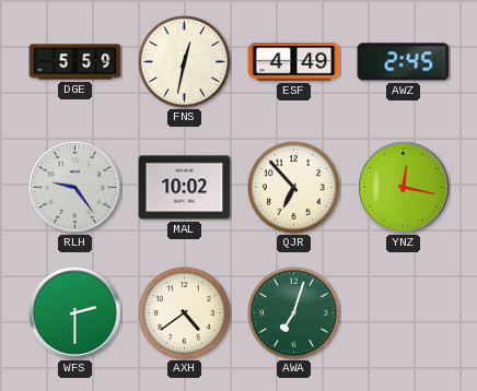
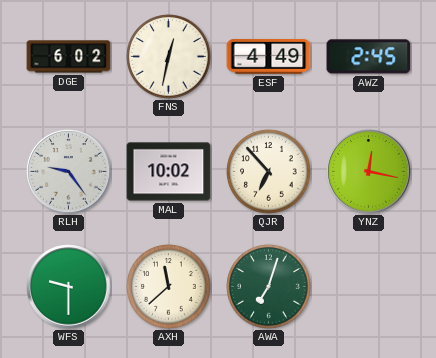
DGE: 5:59 -> 6:02 (69, 57)
WFS: 2:30 -> 9:30 (69, 287)
AXH: 4:39 -> 11:38 (169, 287)
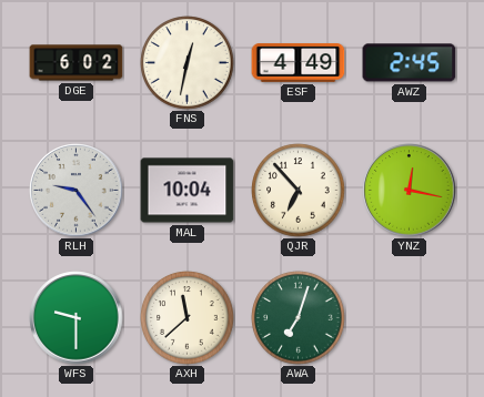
MAL: 10:02 -> 10:04 (188, 191)
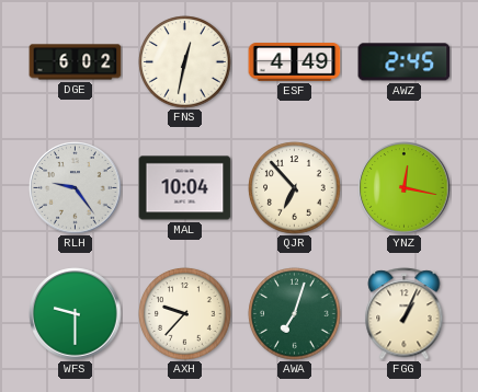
AXH: 11:38 -> 9:37 (185, 314)
FGG: none -> 1:04 (405, 314)
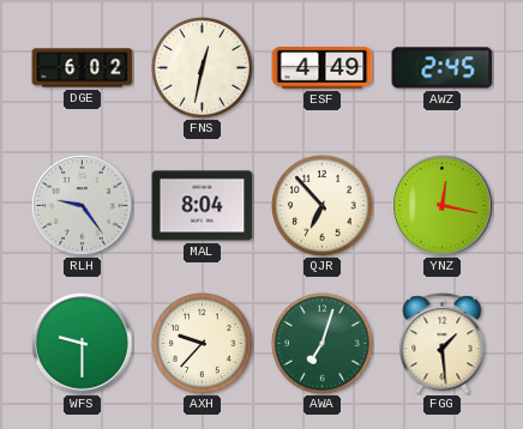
MAL: 10:04 -> 8:04 (203, 206)
FGG: 1:04 -> 1:29 (443, 344)
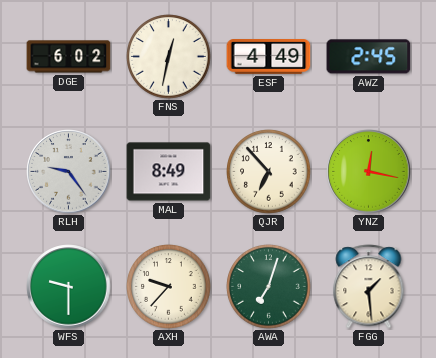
MAL: 8:04 -> 8:49 (169, 172)
